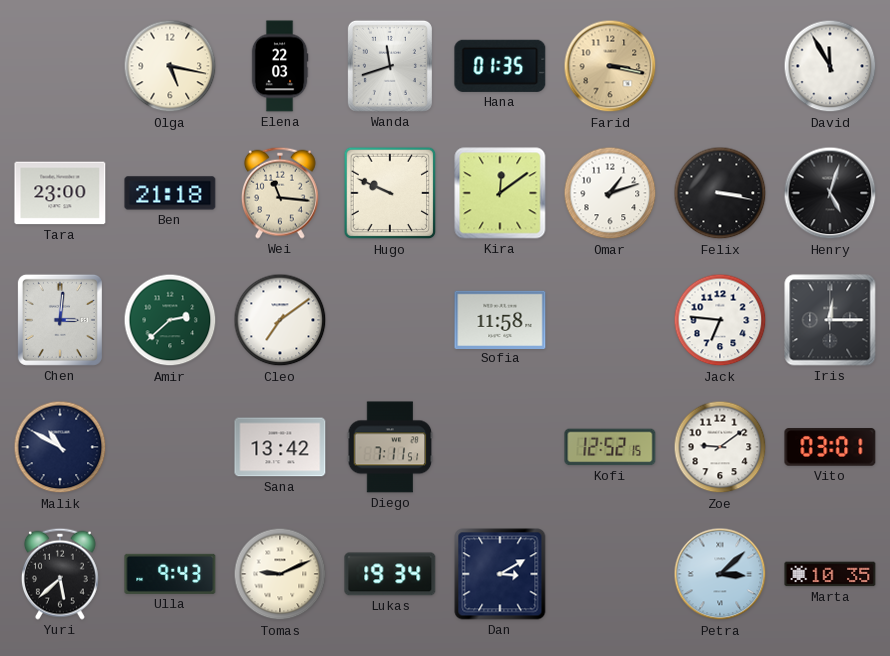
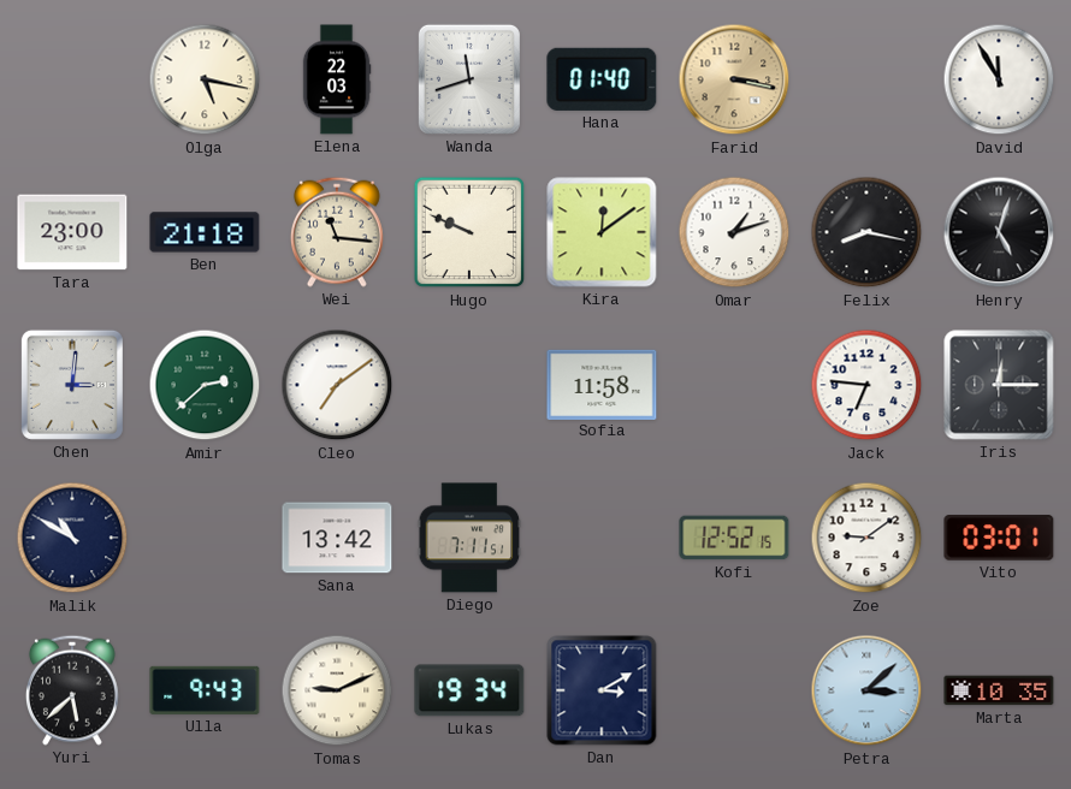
Hana: 01:35 -> 01:40 (602, 79)
Felix: 3:17 -> 8:17 (866, 232)
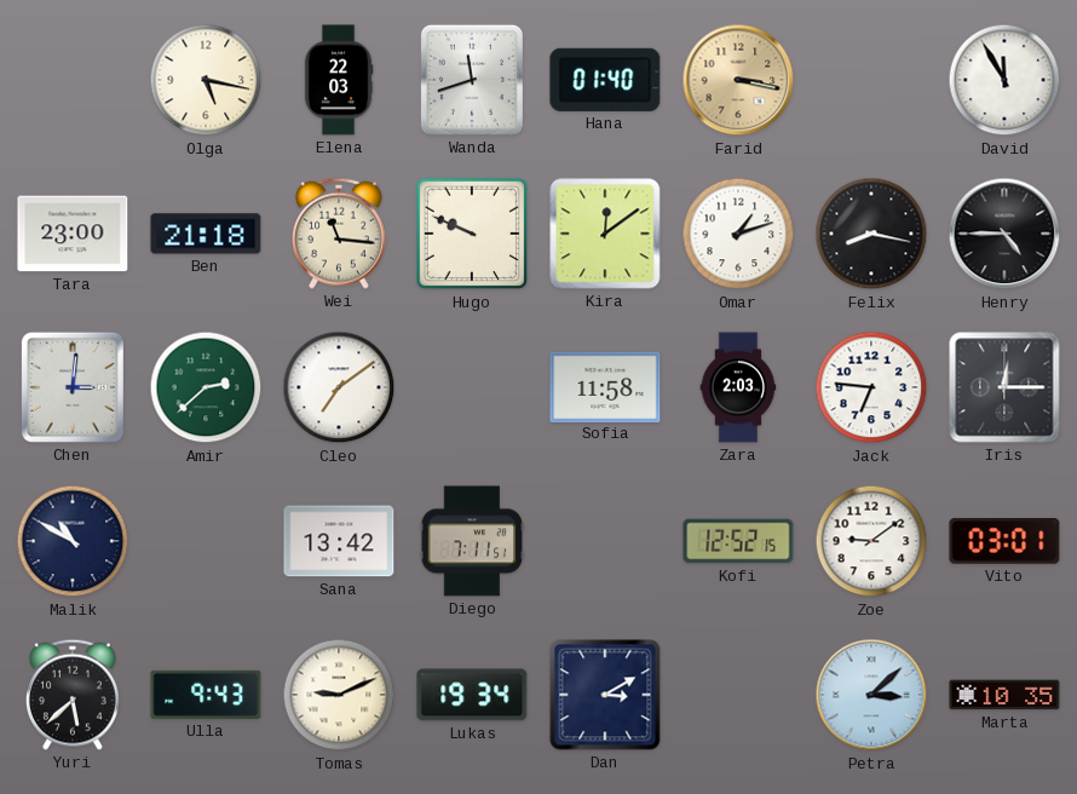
Henry: 5:03 -> 4:45 (1004, 234)
Zara: none -> 2:03 (738, 387)
